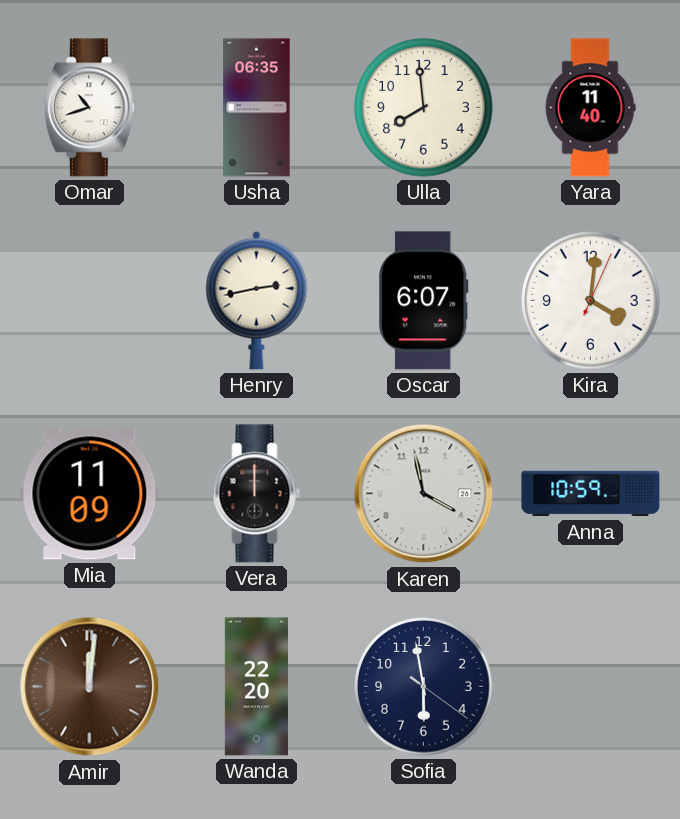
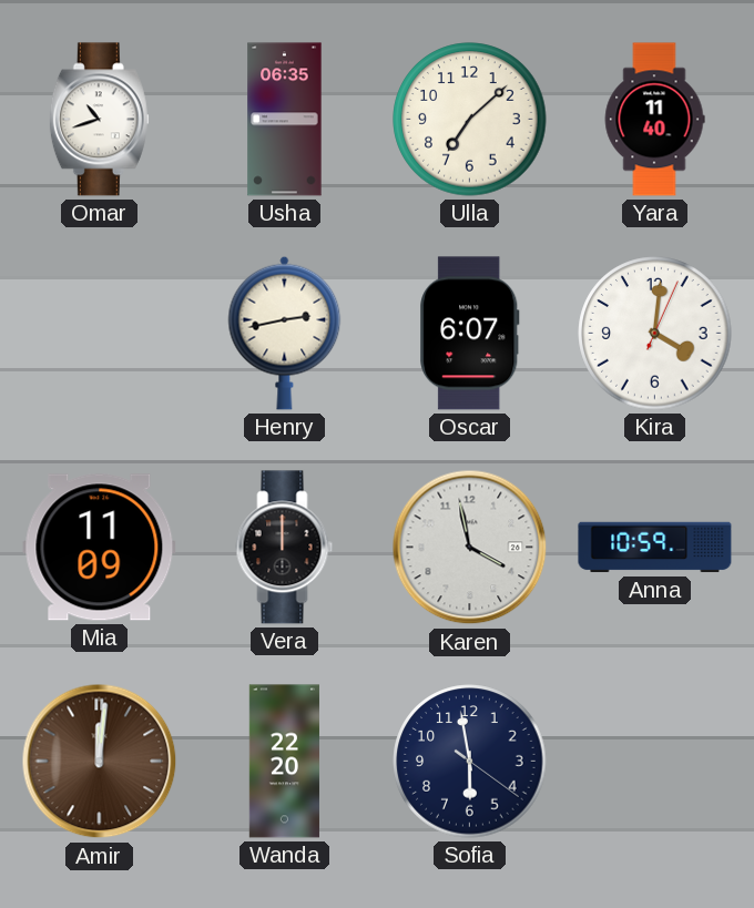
Ulla: 7:59 -> 7:08 (470, 120)
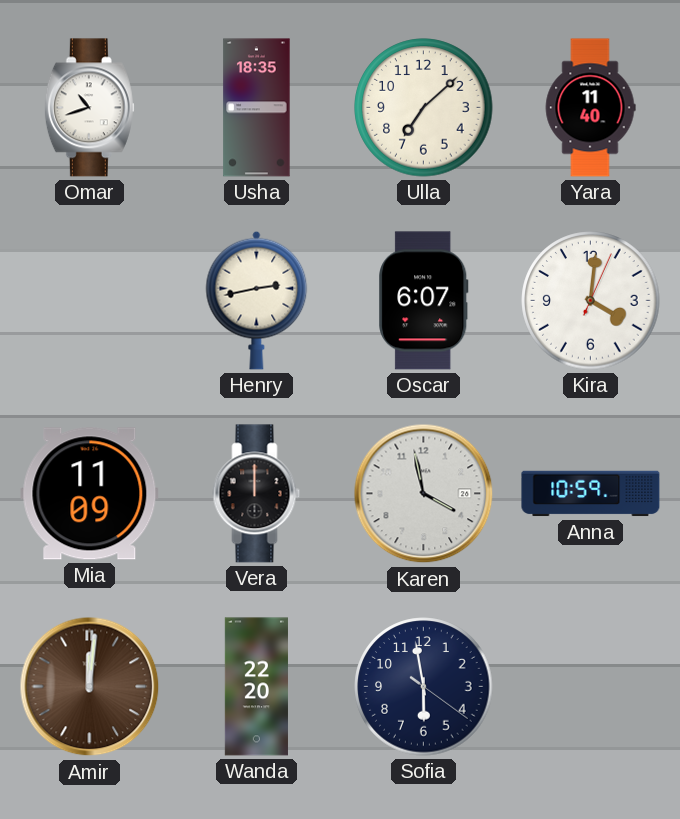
Usha: 06:35 -> 18:35 (257, 108)
